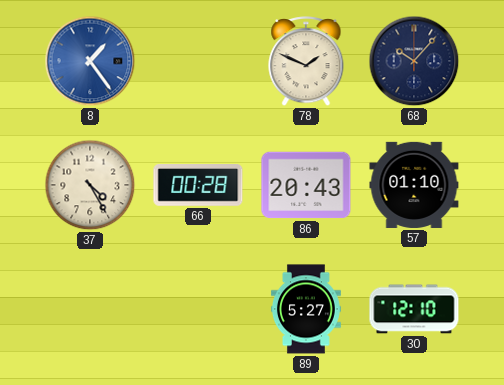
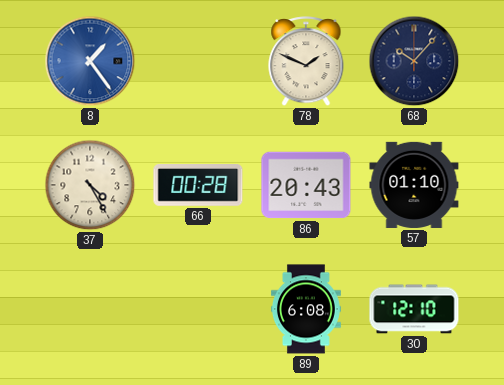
89: 5:27 -> 6:08 (306, 309)
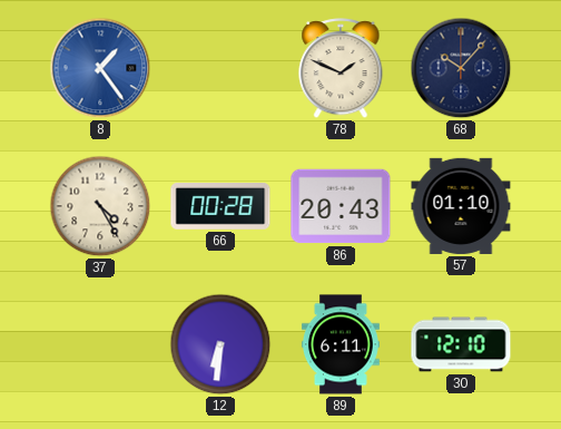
12: none -> 6:31 (220, 344)
89: 6:08 -> 6:11 (341, 344)
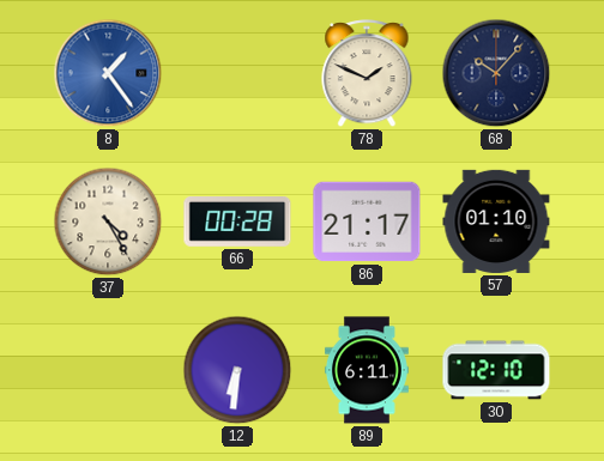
86: 20:43 -> 21:17 (367, 222)
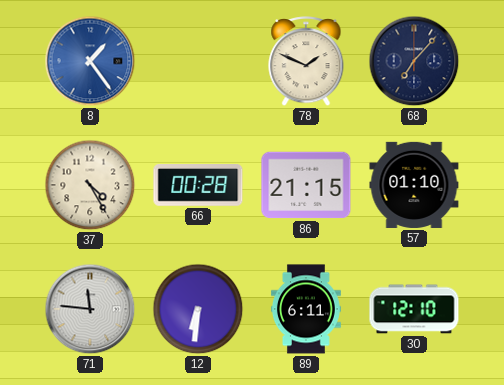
68: 10:07 -> 7:07 (414, 61)
86: 21:17 -> 21:15 (306, 185)
71: none -> 11:46 (90, 309)
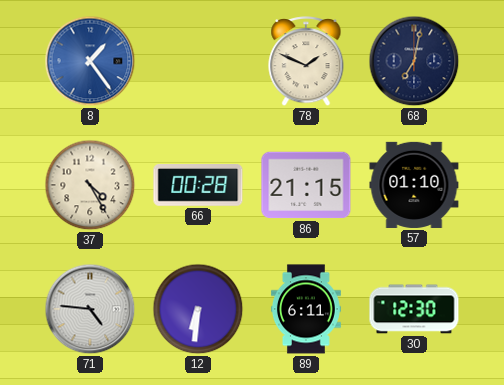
68: 7:07 -> 7:02 (414, 61)
71: 11:46 -> 4:46 (90, 309)
30: 12:10 -> 12:30 (414, 309)
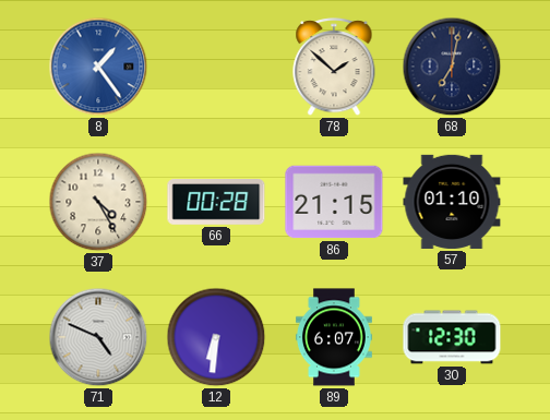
78: 1:49 -> 1:52 (334, 68)
71: 4:46 -> 4:49 (98, 337)
89: 6:11 -> 6:07 (334, 337)
